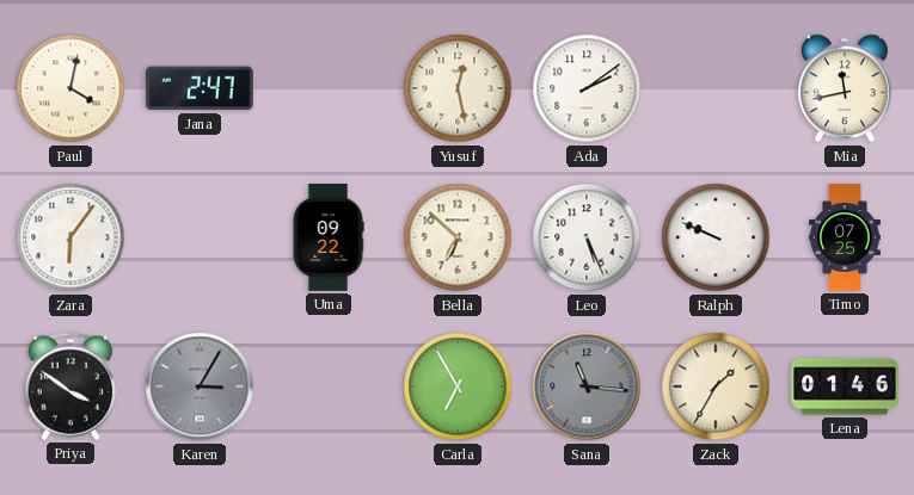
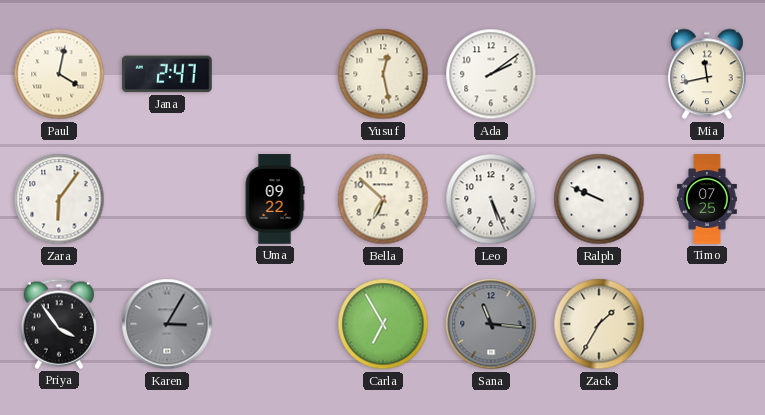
Priya: 3:51 -> 3:54 (58, 324)
Lena: 01:46 -> none (845, 386)
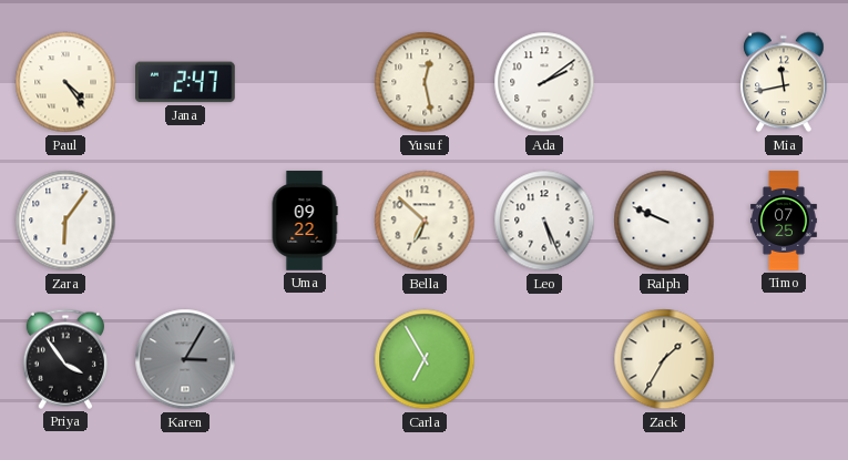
Paul: 4:02 -> 4:24 (65, 82)
Sana: 11:16 -> none (491, 324)
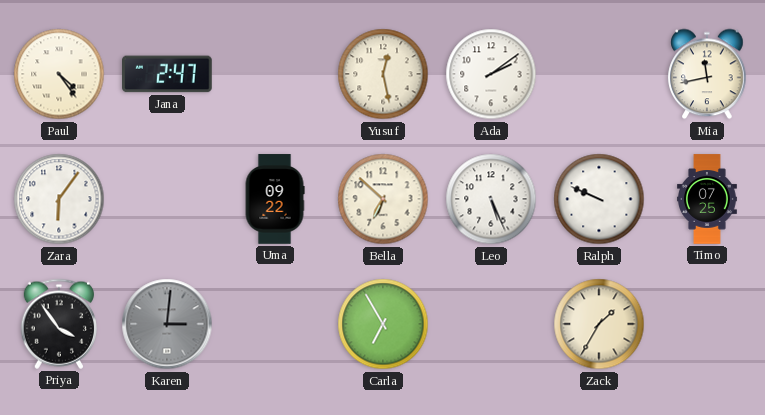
Karen: 3:05 -> 3:01 (167, 324)
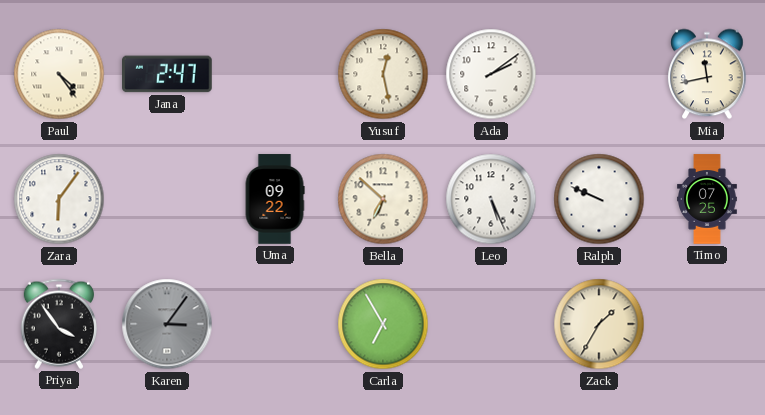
Karen: 3:01 -> 3:06 (167, 324)
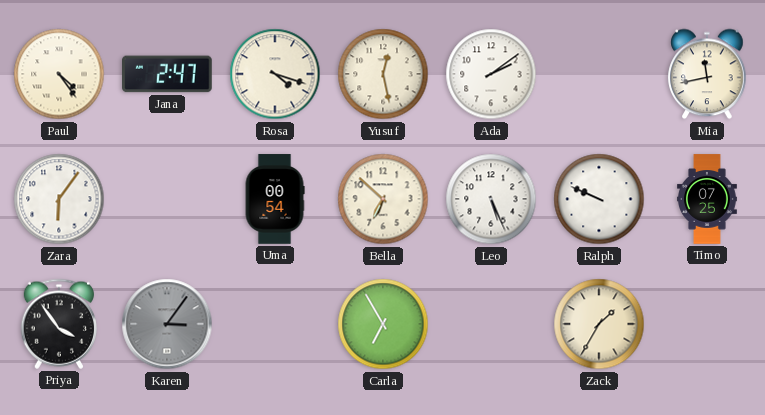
Rosa: none -> 4:18 (275, 74)
Uma: 09:22 -> 00:54 (275, 199)
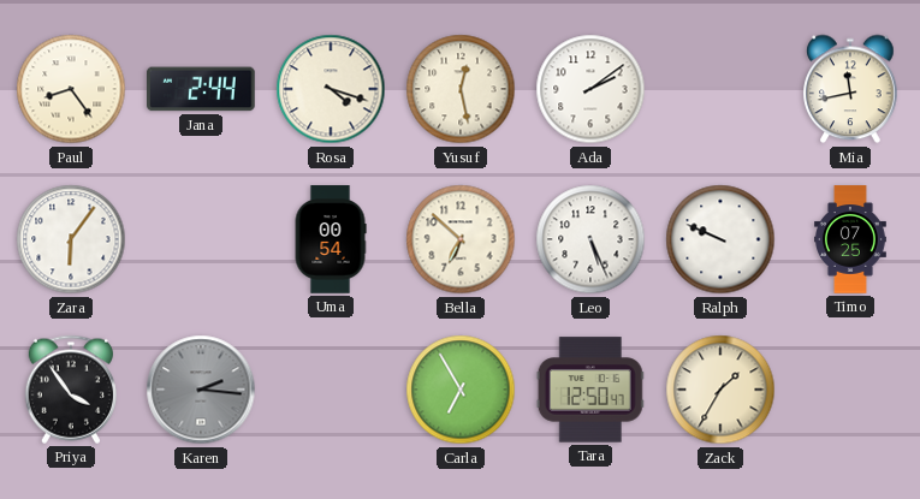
Paul: 4:24 -> 8:24 (71, 89)
Jana: 2:47 -> 2:44 (202, 89)
Karen: 3:06 -> 2:16 (201, 390)
Tara: none -> 12:50 (590, 390)
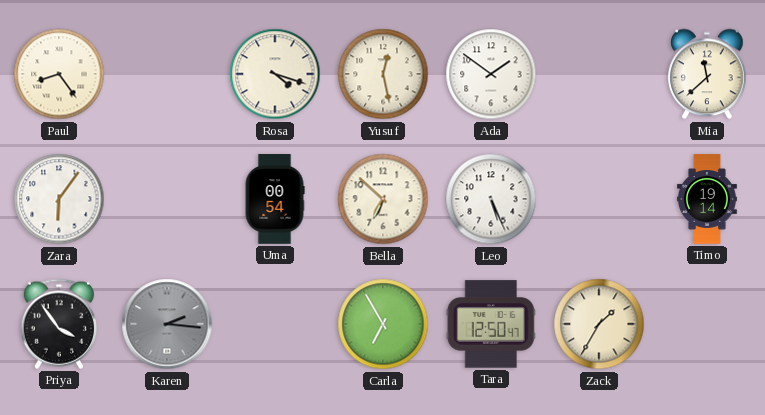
Jana: 2:44 -> none (202, 89)
Ada: 2:09 -> 1:51 (491, 74)
Mia: 11:43 -> 11:38 (707, 74)
Ralph: 9:49 -> none (720, 239)
Timo: 07:25 -> 19:14 (708, 199)
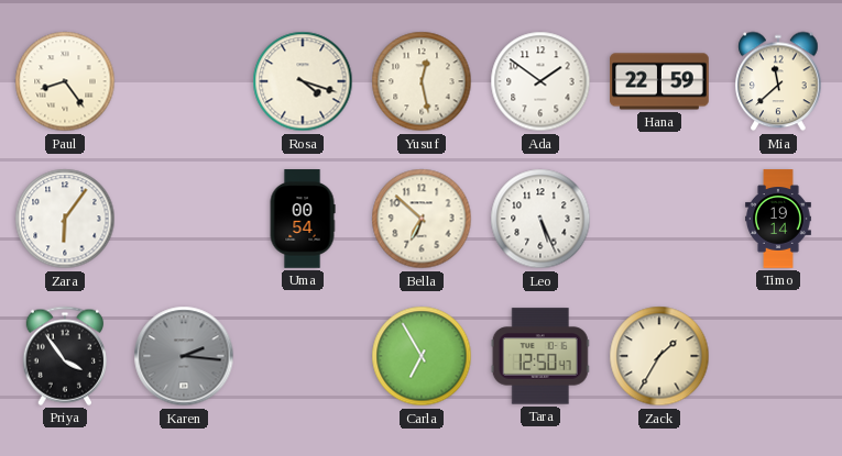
Hana: none -> 22:59 (659, 81)
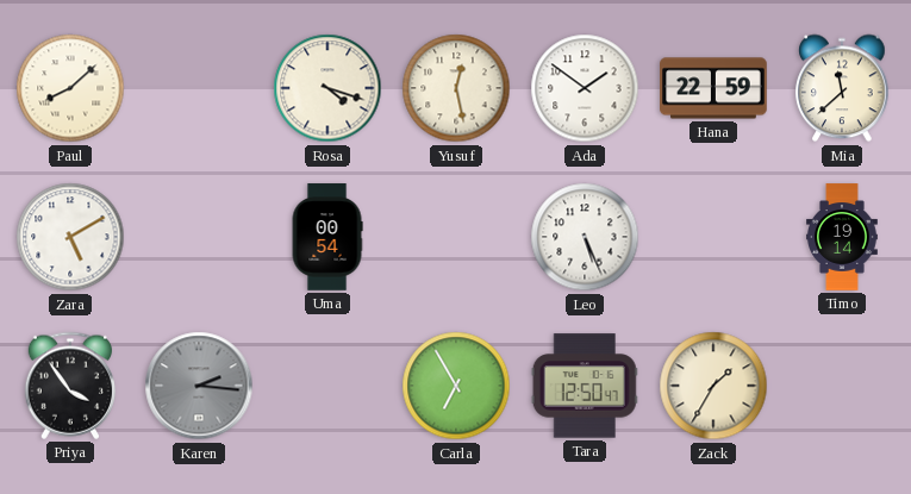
Paul: 8:24 -> 8:08 (70, 88)
Zara: 6:06 -> 5:10 (70, 237)
Bella: 6:52 -> none (422, 219)
